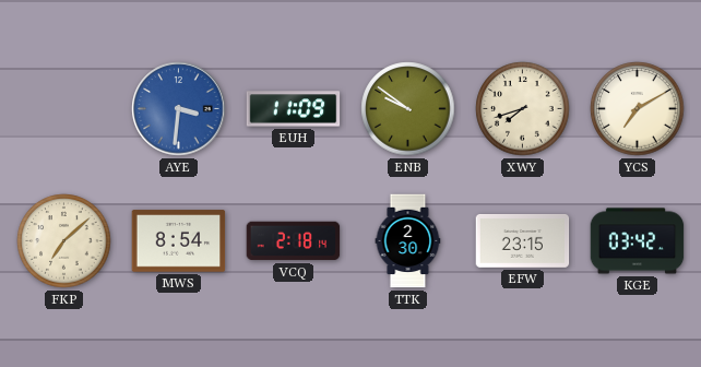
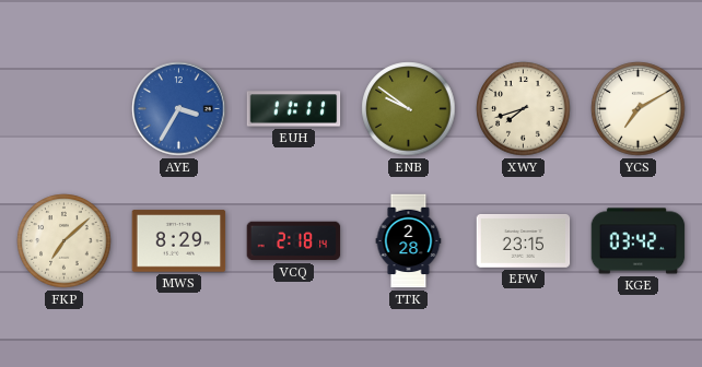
AYE: 3:31 -> 3:35 (179, 109)
EUH: 11:09 -> 11:11 (294, 109)
MWS: 8:54 -> 8:29 (179, 241)
TTK: 2:30 -> 2:28 (409, 241)
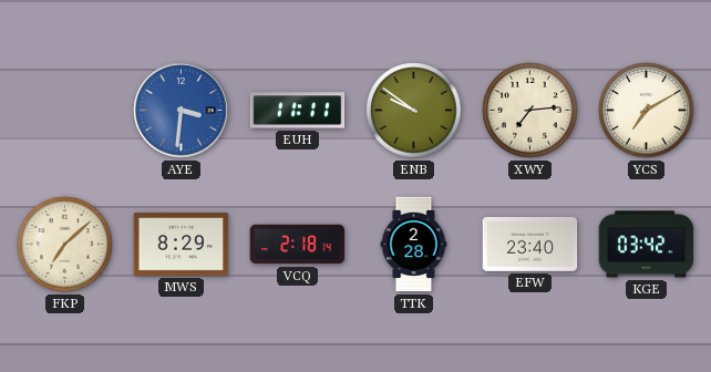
AYE: 3:35 -> 3:31 (182, 111)
XWY: 7:42 -> 7:14 (530, 111)
EFW: 23:15 -> 23:40 (530, 245)
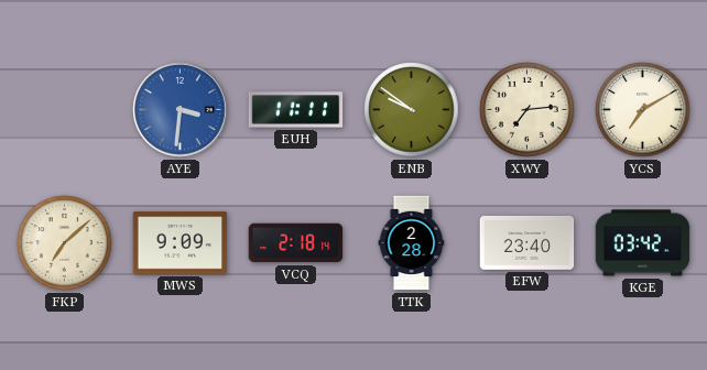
MWS: 8:29 -> 9:09 (181, 243)
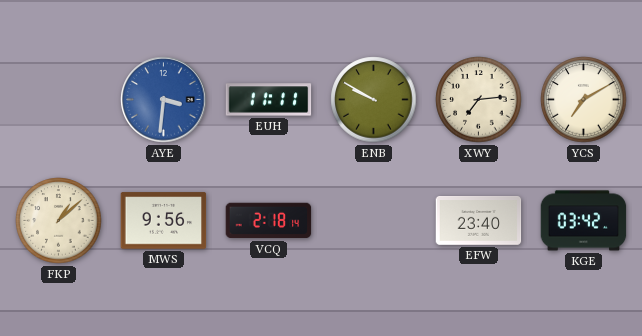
ENB: 9:51 -> 9:50 (374, 100)
FKP: 7:08 -> 1:08 (59, 221)
MWS: 9:09 -> 9:56 (164, 221)
TTK: 2:28 -> none (412, 243)
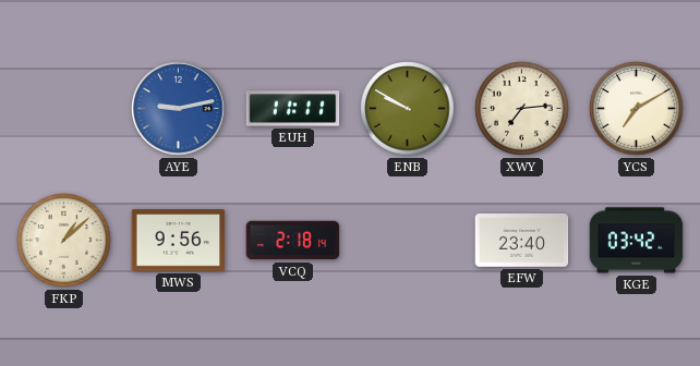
AYE: 3:31 -> 9:13 (179, 109)
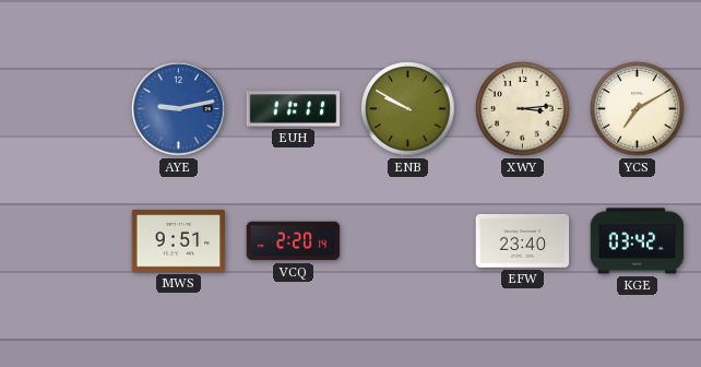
XWY: 7:14 -> 3:14 (523, 109)
FKP: 1:08 -> none (64, 241)
MWS: 9:56 -> 9:51 (179, 241)
VCQ: 2:18 -> 2:20 (294, 241)
